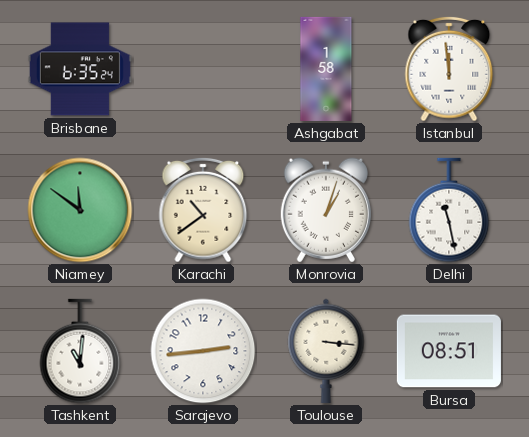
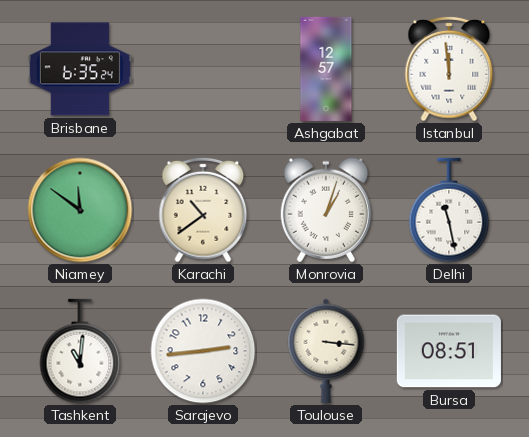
Ashgabat: 1:58 -> 12:57 (326, 69)
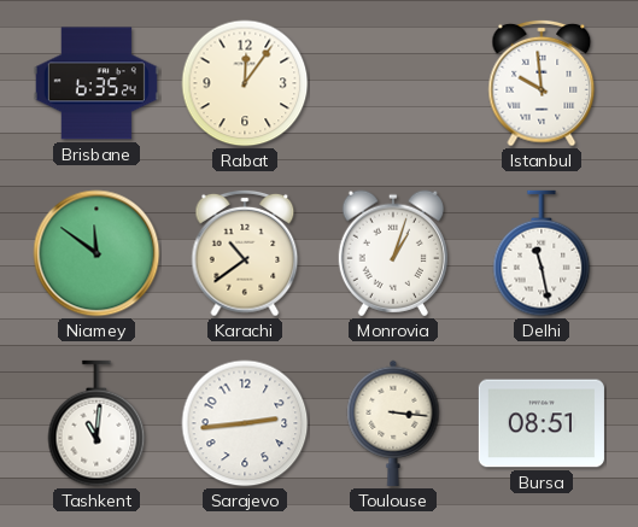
Rabat: none -> 12:06 (245, 83)
Ashgabat: 12:57 -> none (326, 69)
Istanbul: 11:59 -> 9:59 (542, 83)
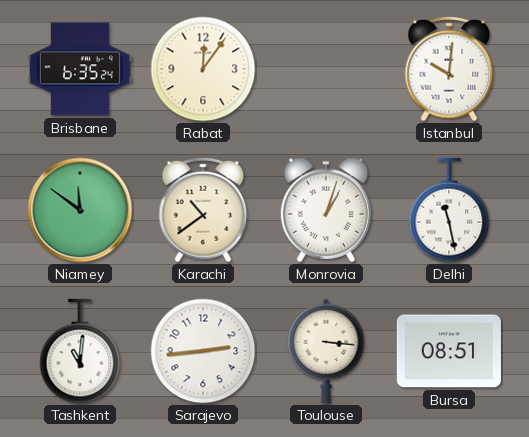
Istanbul: 9:59 -> 10:01 (449, 69)
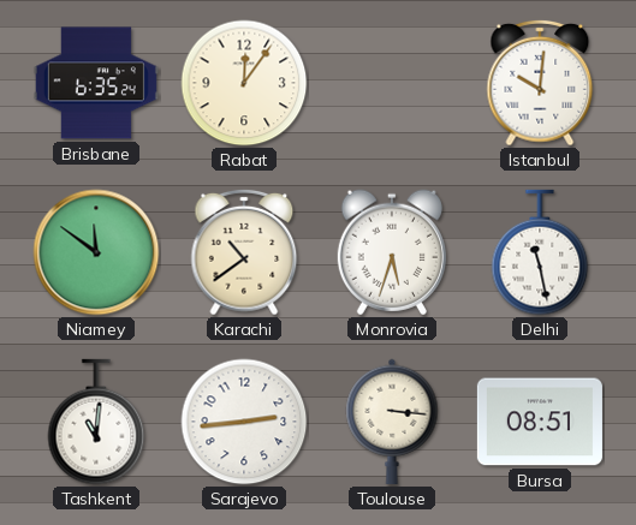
Monrovia: 1:03 -> 5:33 (392, 252)
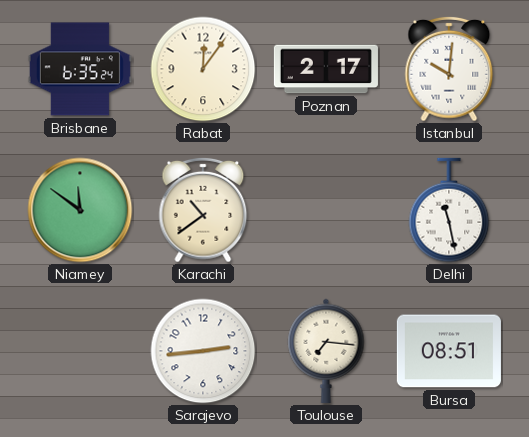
Poznan: none -> 2:17 (326, 69)
Monrovia: 5:33 -> none (392, 252)
Tashkent: 11:01 -> none (96, 422)
Toulouse: 3:16 -> 7:16 (326, 351)
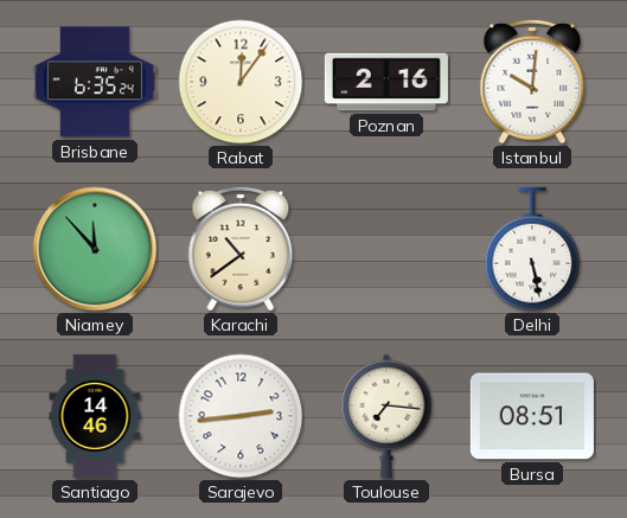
Poznan: 2:17 -> 2:16 (386, 82)
Niamey: 11:51 -> 11:53 (95, 249)
Delhi: 11:28 -> 5:28 (532, 249)
Santiago: none -> 14:46 (95, 416)
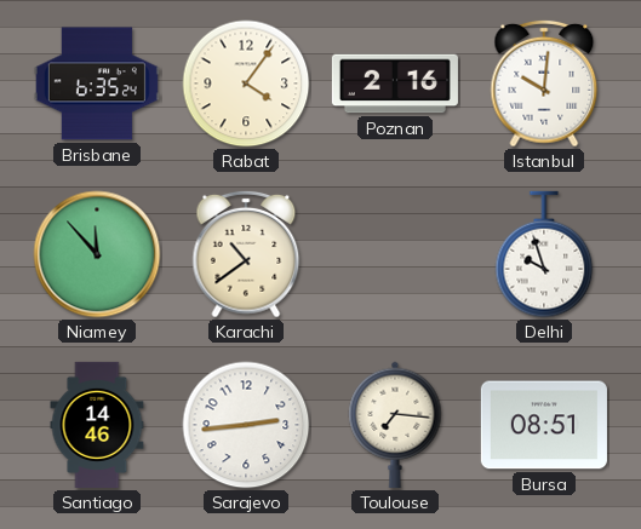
Rabat: 12:06 -> 4:06 (246, 84)
Delhi: 5:28 -> 9:57 (544, 254)
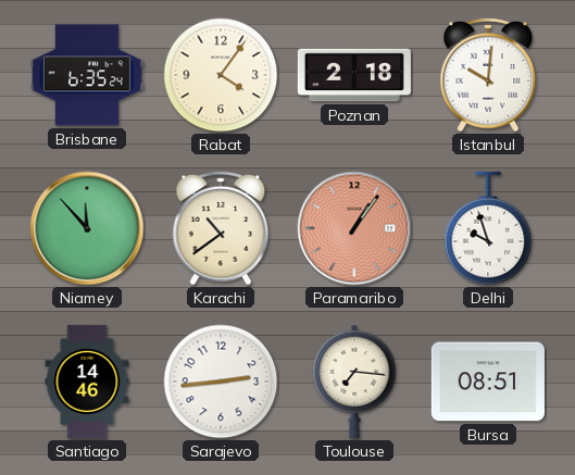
Poznan: 2:16 -> 2:18 (354, 75)
Paramaribo: none -> 1:06 (354, 228)
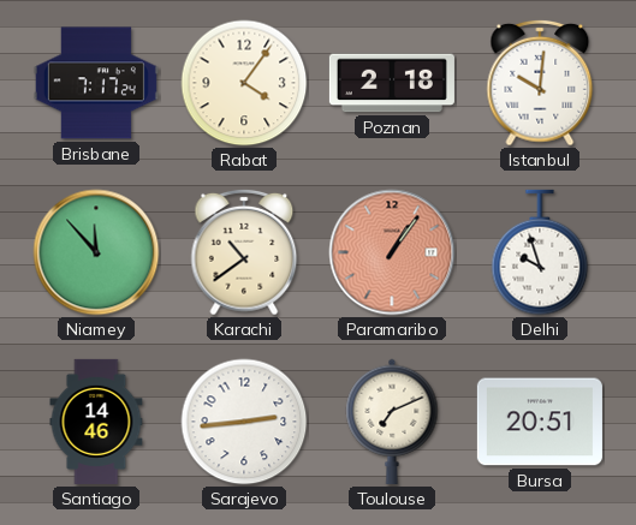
Brisbane: 6:35 -> 7:17 (96, 83)
Toulouse: 7:16 -> 7:11 (392, 422)
Bursa: 08:51 -> 20:51 (540, 422)
